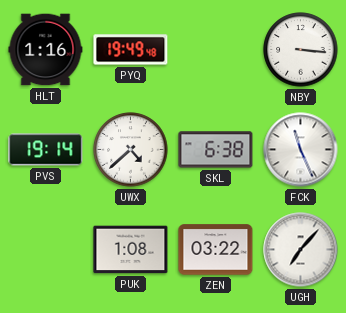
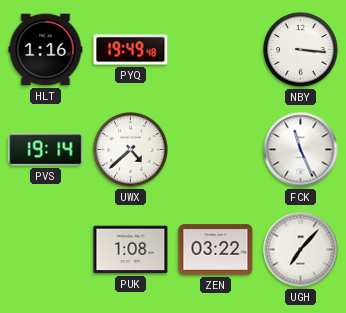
SKL: 6:38 -> none (216, 150)
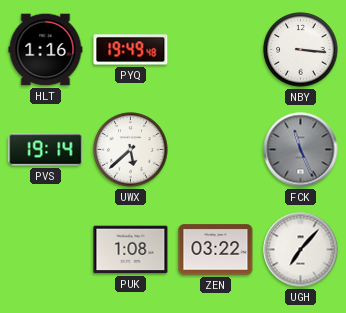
UWX: 4:38 -> 5:38 (131, 150)
FCK dial: white -> grey (301, 150)
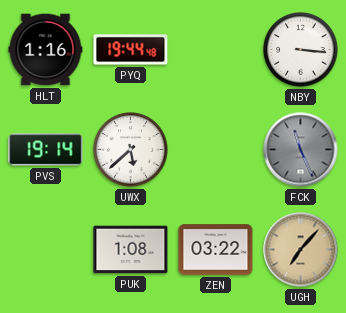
PYQ: 19:49 -> 19:44 (131, 50)
UGH dial: white -> champagne (301, 250)
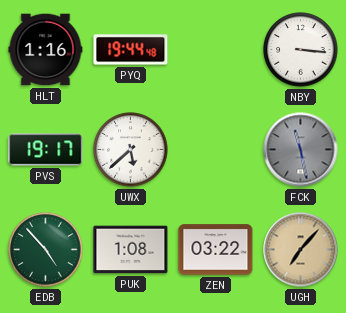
PVS: 19:14 -> 19:17 (46, 150)
FCK: 11:26 -> 11:28 (301, 150)
EDB: none -> 4:53 (46, 250)
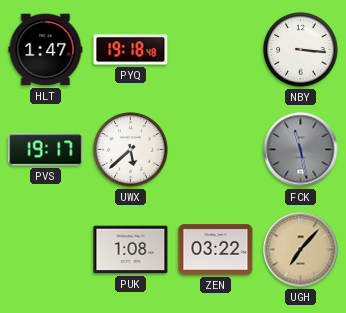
HLT: 1:16 -> 1:47 (46, 50)
PYQ: 19:44 -> 19:18 (131, 50)
EDB: 4:53 -> none (46, 250)
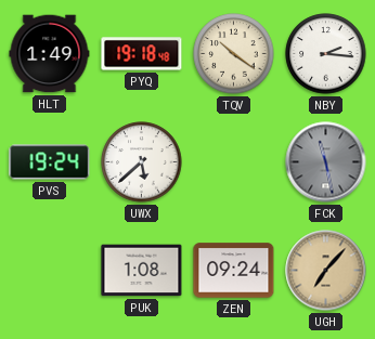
HLT: 1:47 -> 1:49 (50, 54)
TQV: none -> 10:21 (234, 54)
NBY: 3:16 -> 2:16 (326, 54)
PVS: 19:17 -> 19:24 (50, 162)
ZEN: 03:22 -> 09:24 (234, 271)
